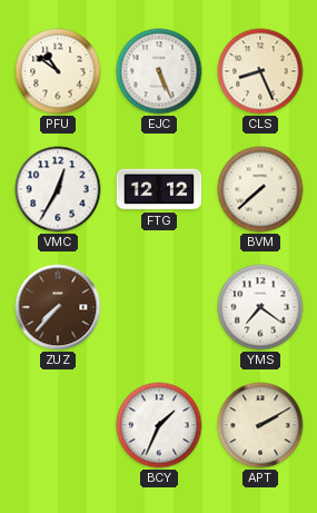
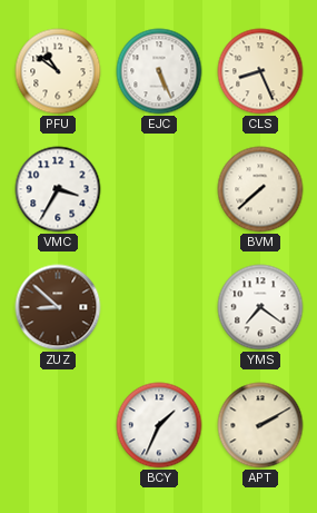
VMC: 12:35 -> 3:35 (58, 189)
FTG: 12:12 -> none (159, 189)
ZUZ: 7:37 -> 8:52 (58, 307)
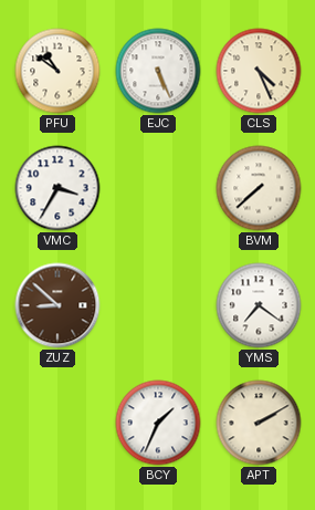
CLS: 8:26 -> 4:26 (259, 71)
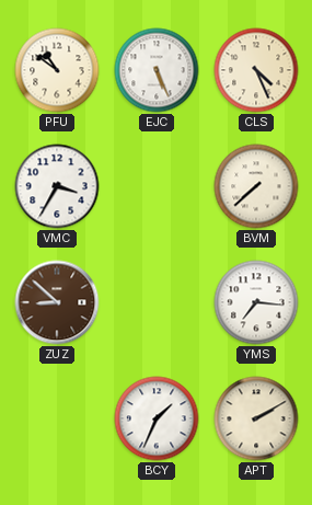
YMS: 7:21 -> 7:16 (256, 302)
